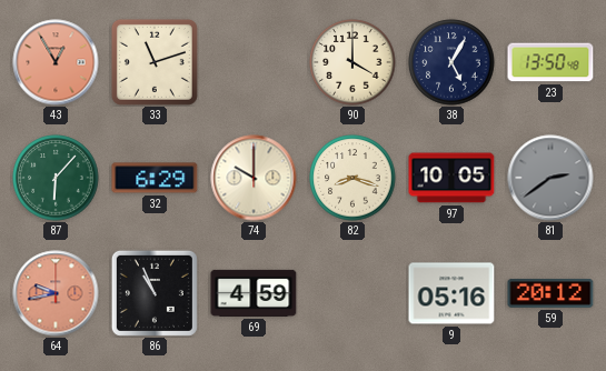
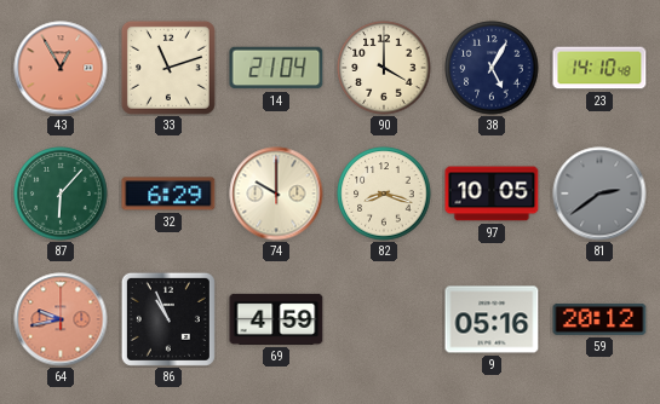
14: none -> 21:04 (276, 68)
23: 13:50 -> 14:10 (599, 68)
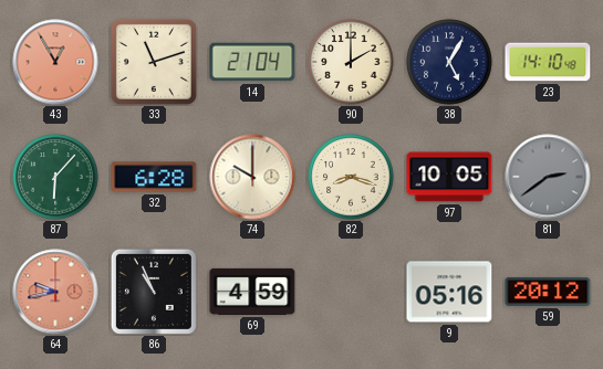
90: 4:00 -> 2:00 (351, 62)
32: 6:29 -> 6:28 (154, 177)
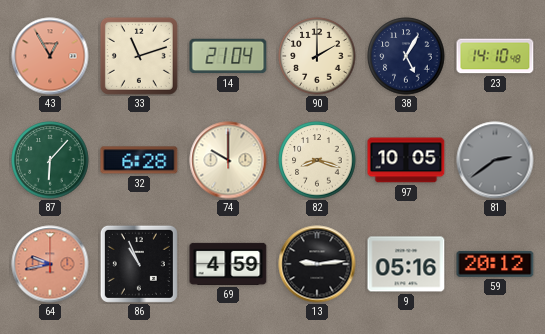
13: none -> 9:14 (317, 264)
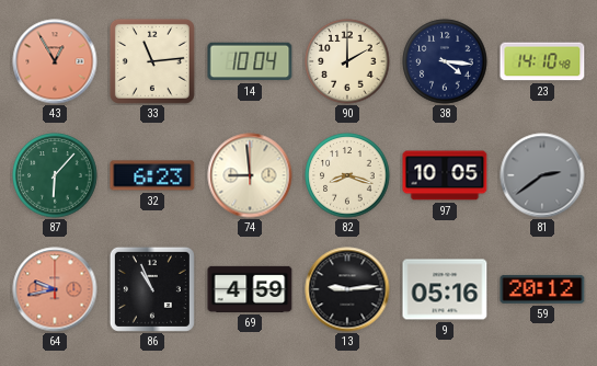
33: 11:12 -> 11:14 (152, 61)
14: 21:04 -> 10:04 (250, 61)
38: 5:05 -> 4:16 (445, 61)
32: 6:28 -> 6:23 (152, 175)
74: 10:00 -> 8:59 (250, 175)
